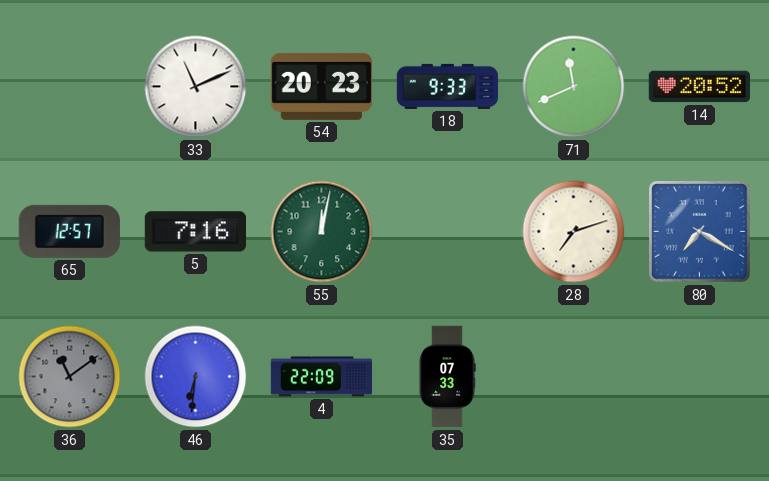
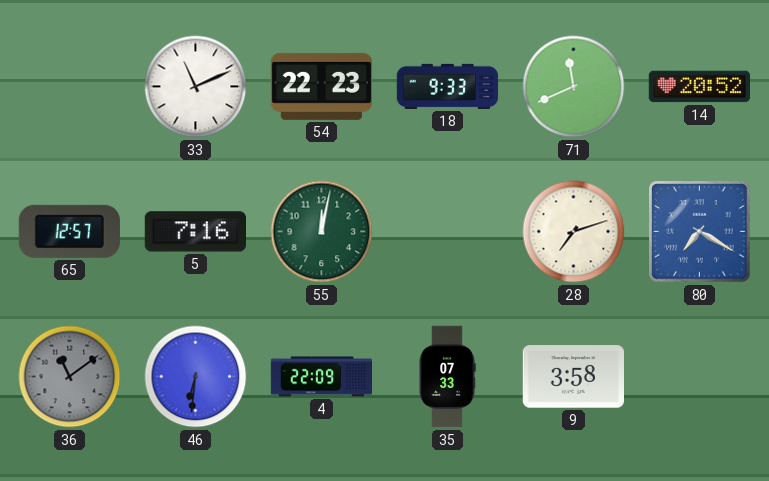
54: 20:23 -> 22:23 (321, 86)
9: none -> 3:58 (573, 377)
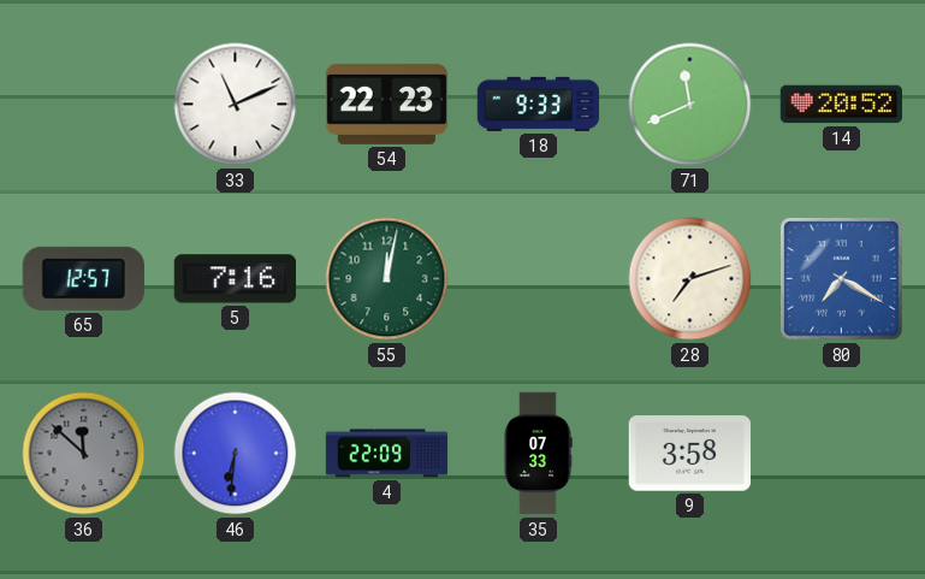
36: 11:09 -> 11:52 (84, 454)
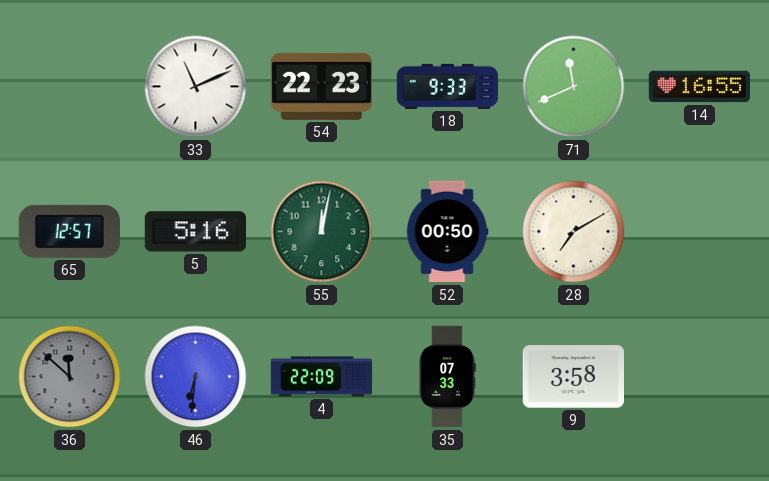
14: 20:52 -> 16:55 (699, 87)
5: 7:16 -> 5:16 (195, 232)
52: none -> 00:50 (447, 232)
28: 7:12 -> 7:10 (574, 232)
80: 7:20 -> none (842, 279)
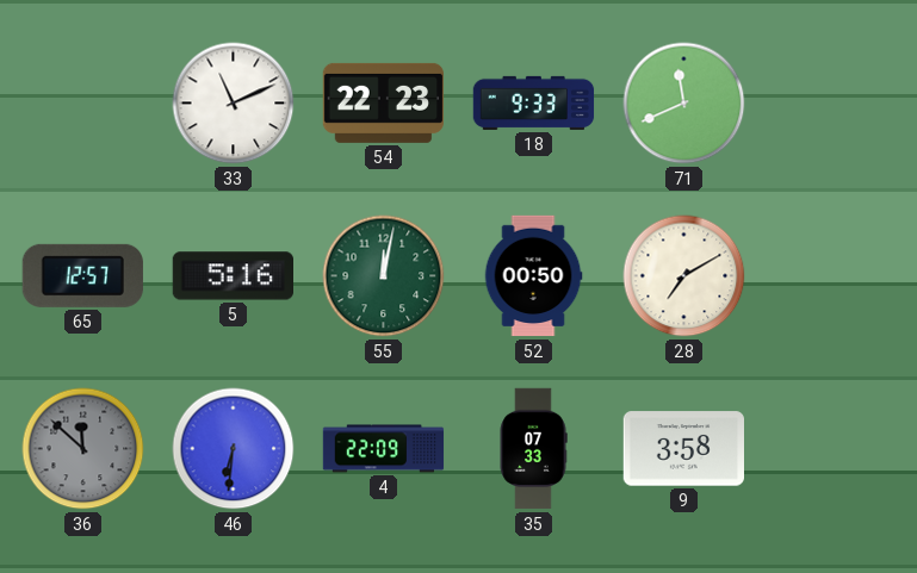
14: 16:55 -> none (699, 87)
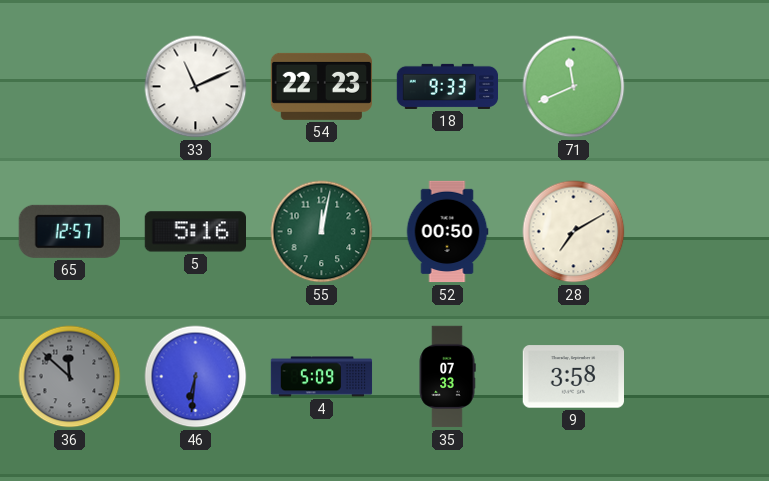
4: 22:09 -> 5:09 (322, 377)
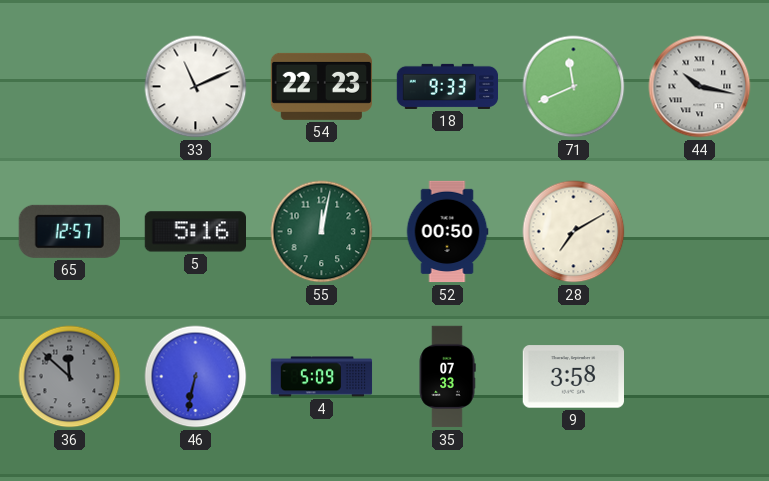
44: none -> 10:17 (700, 87)
46: 6:31 -> 6:32 (196, 377)
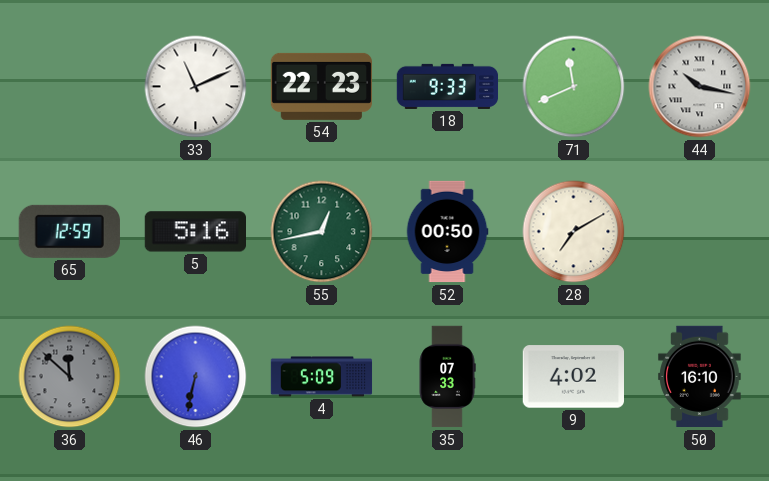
65: 12:57 -> 12:59 (69, 231)
55: 12:02 -> 12:43 (322, 232)
9: 3:58 -> 4:02 (573, 377)
50: none -> 16:10 (700, 377)
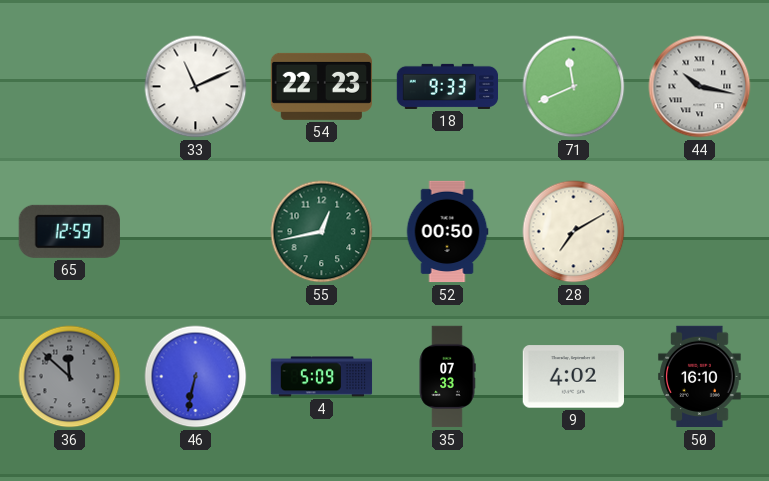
5: 5:16 -> none (195, 232)
